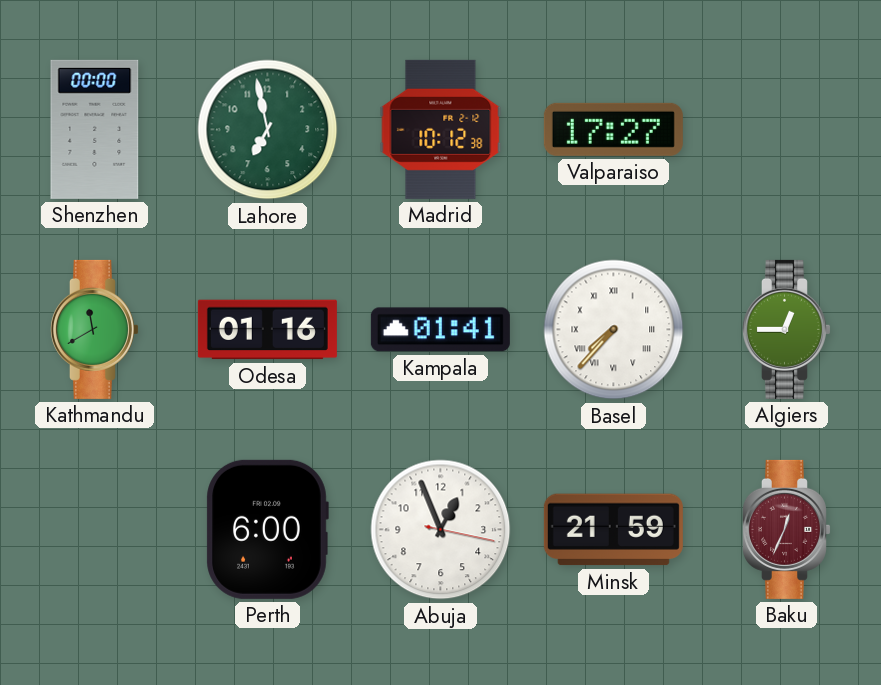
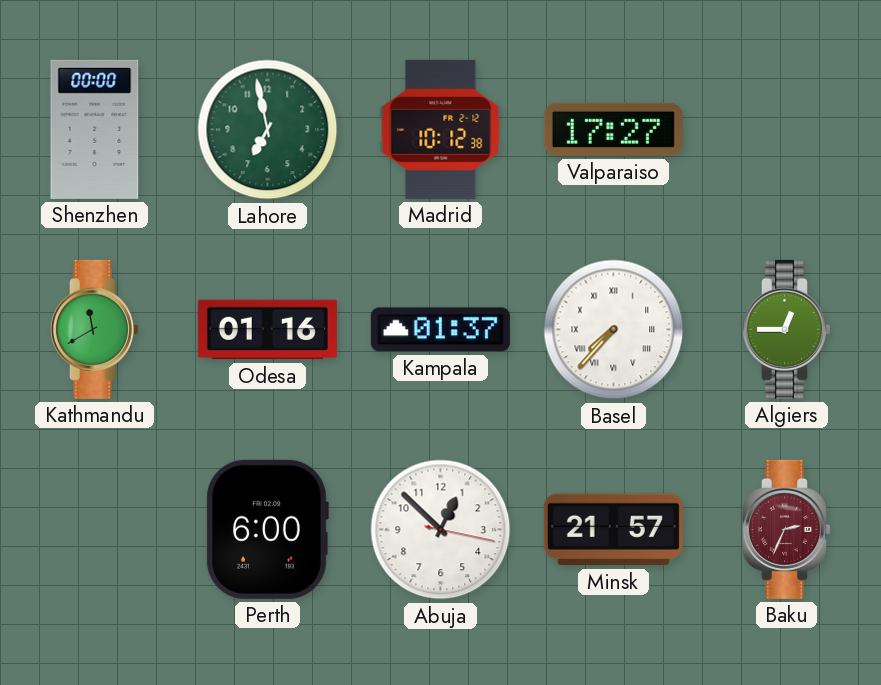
Kampala: 01:41 -> 01:37 (440, 330)
Abuja: 12:56 -> 12:52 (441, 530)
Minsk: 21:59 -> 21:57 (613, 530)
Baku: 12:34 -> 2:34 (786, 529)
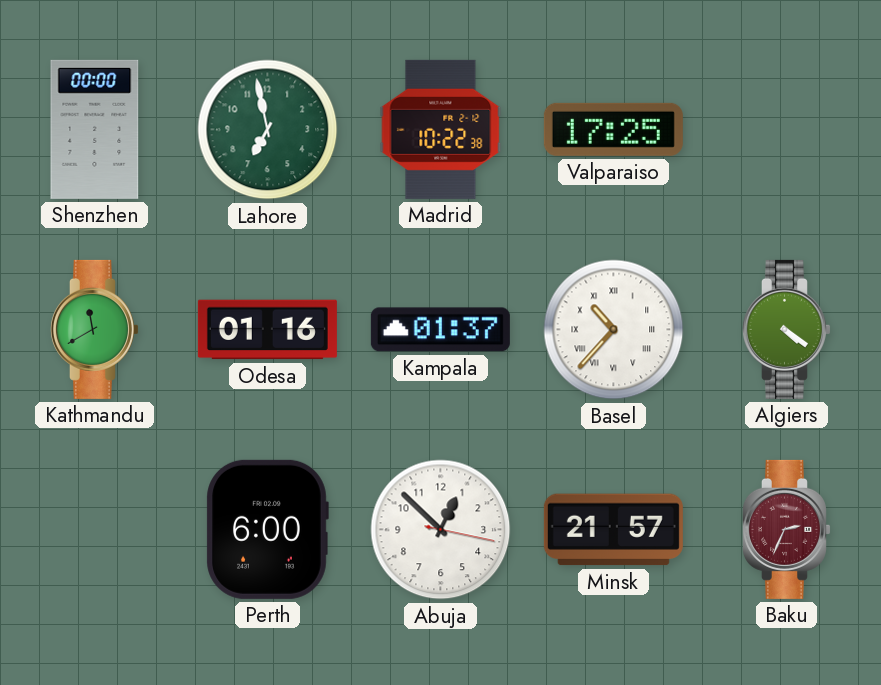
Madrid: 10:12 -> 10:22 (441, 129)
Valparaiso: 17:27 -> 17:25 (613, 129)
Basel: 7:37 -> 10:37 (614, 330)
Algiers: 12:45 -> 4:21 (786, 329)
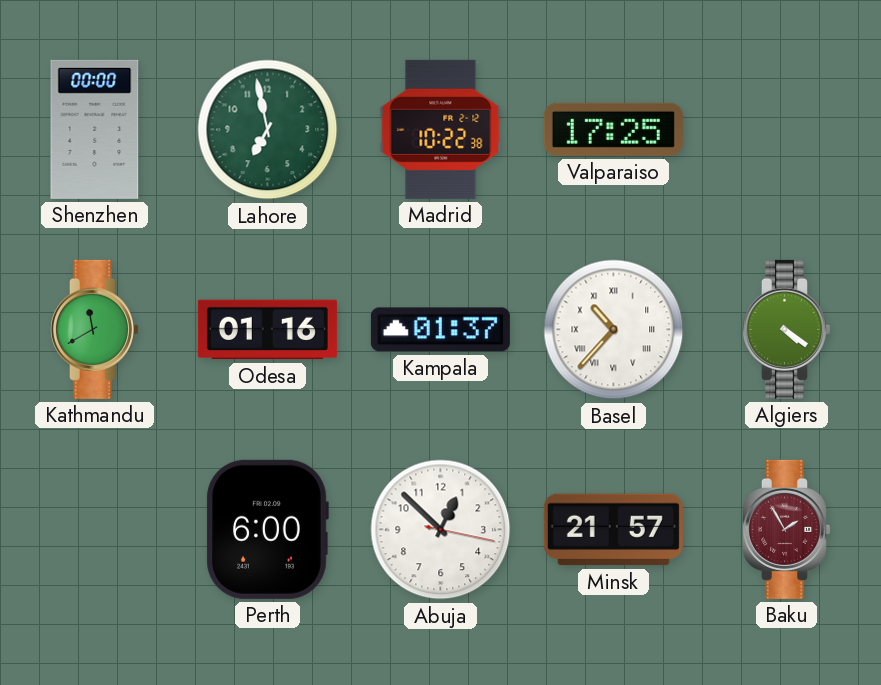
Baku: 2:34 -> 1:55 (786, 529)
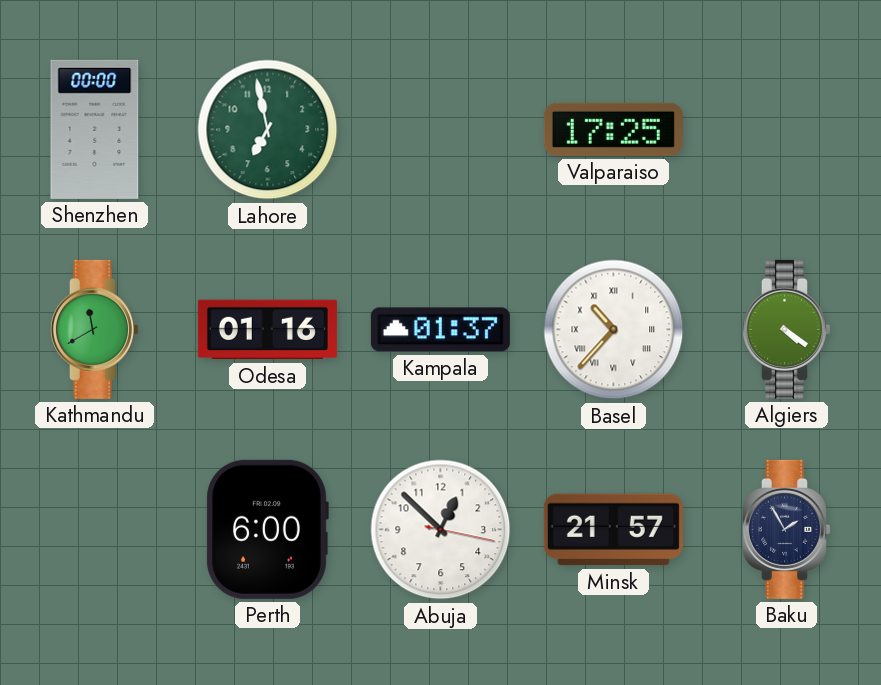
Madrid: 10:22 -> none (441, 129)
Baku dial: burgundy -> navy (786, 529)
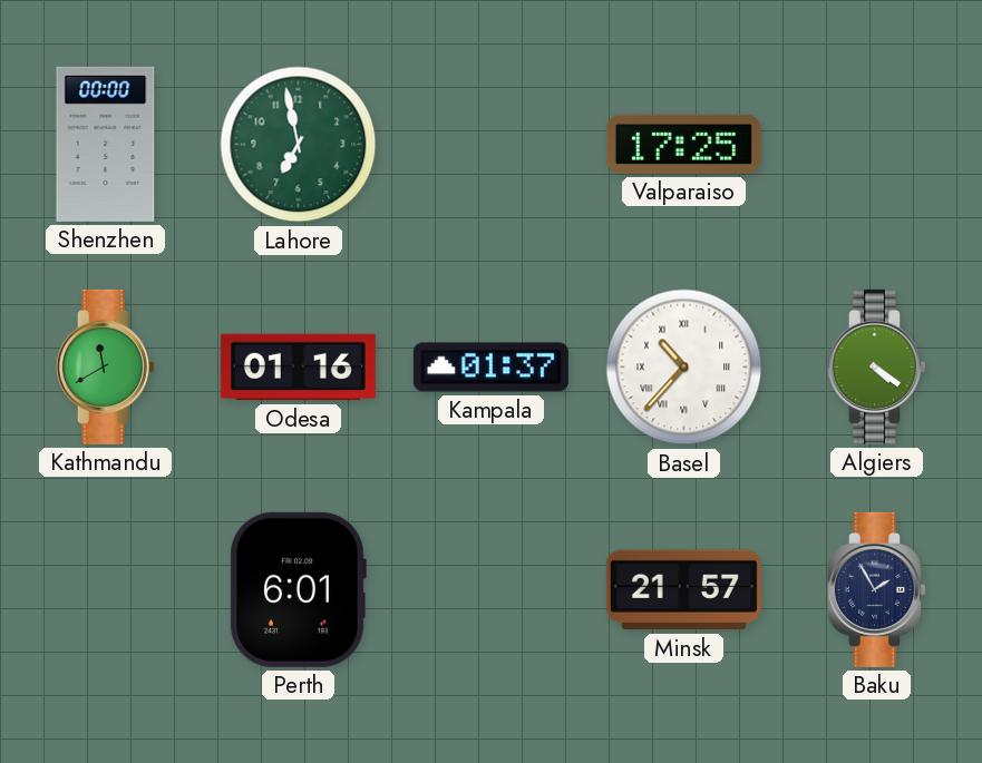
Perth: 6:00 -> 6:01 (298, 589)
Abuja: 12:52 -> none (441, 530)
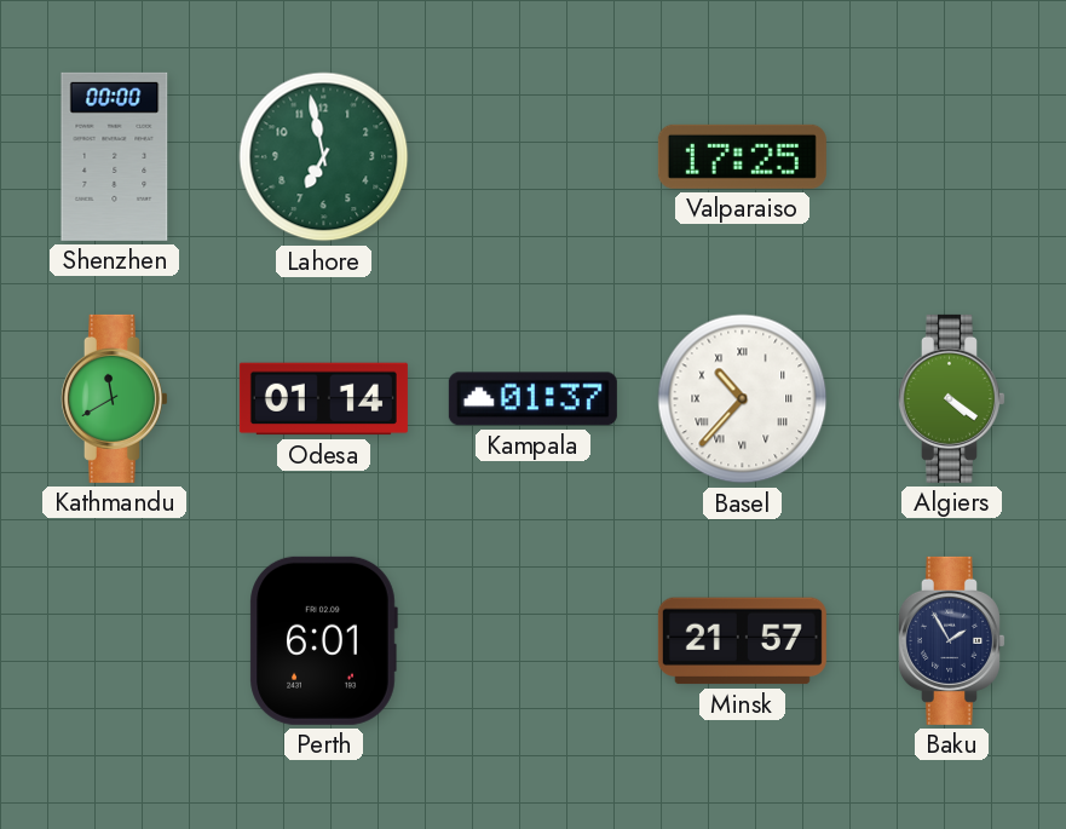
Odesa: 01:16 -> 01:14 (323, 399)
